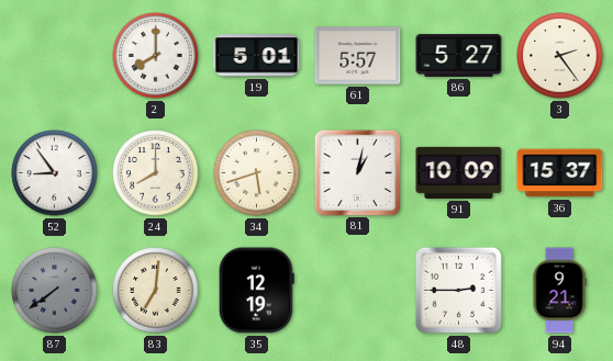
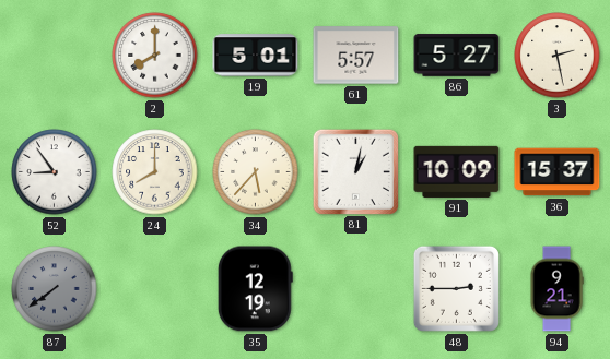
3: 2:24 -> 2:28 (558, 56)
34: 5:42 -> 5:37 (256, 172)
83: 7:01 -> none (156, 291)
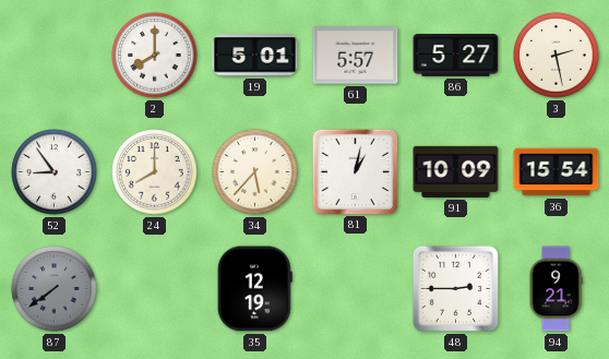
36: 15:37 -> 15:54 (557, 172)
